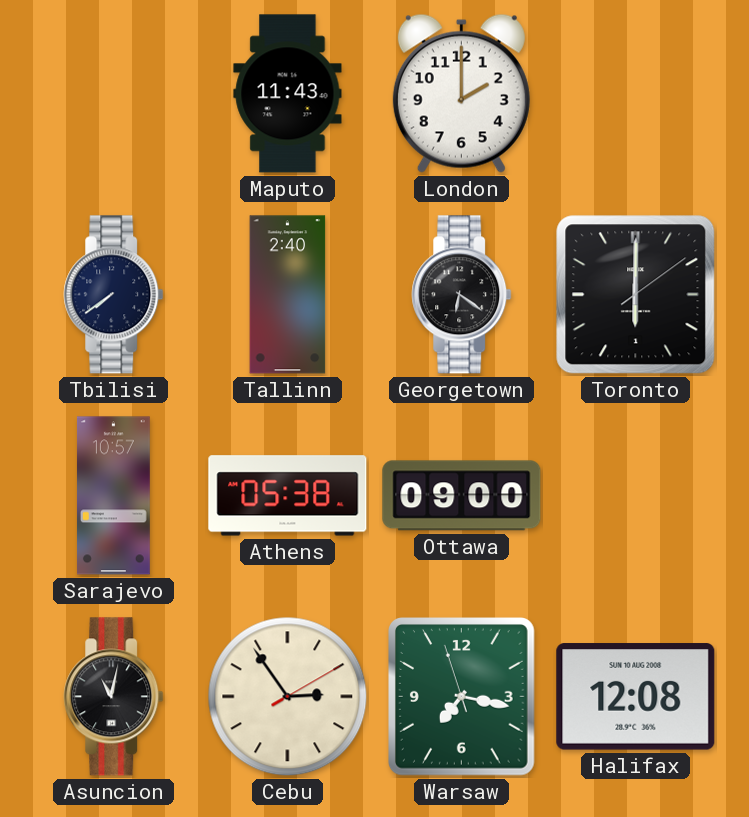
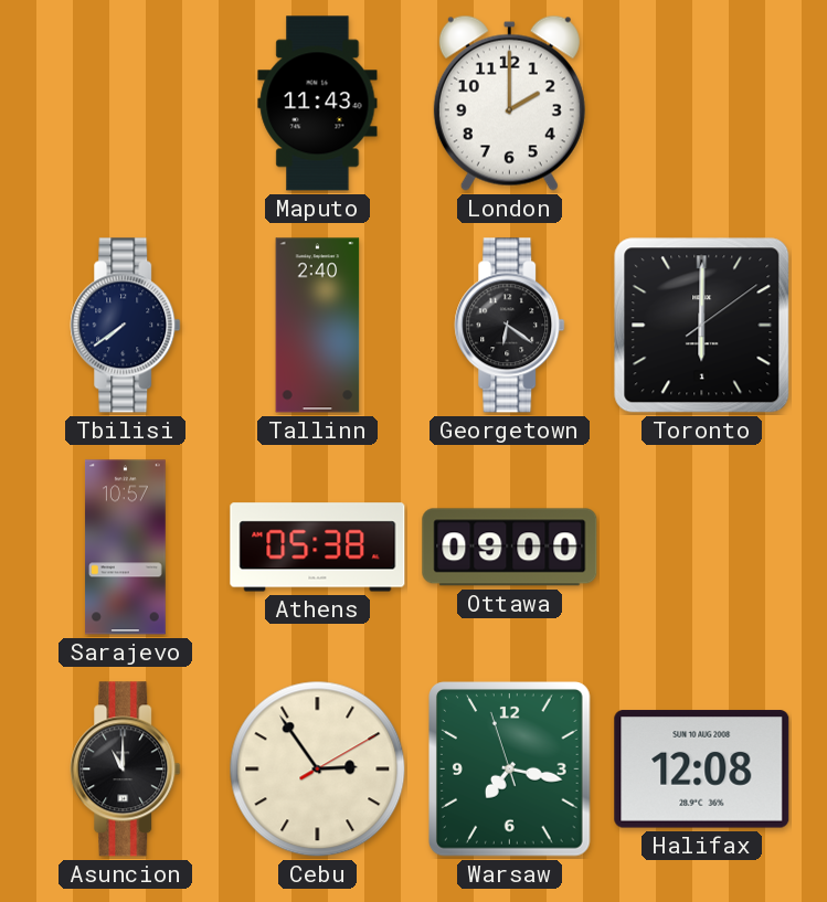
Asuncion: 11:02 -> 11:00 (126, 770)
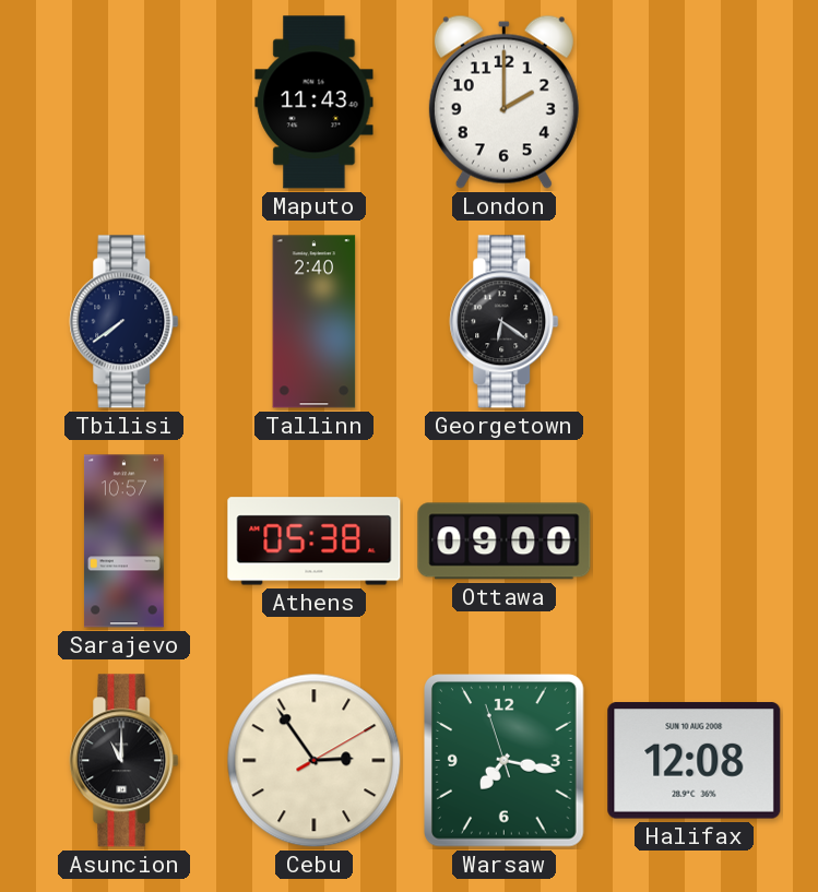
Toronto: 6:00 -> none (702, 326)
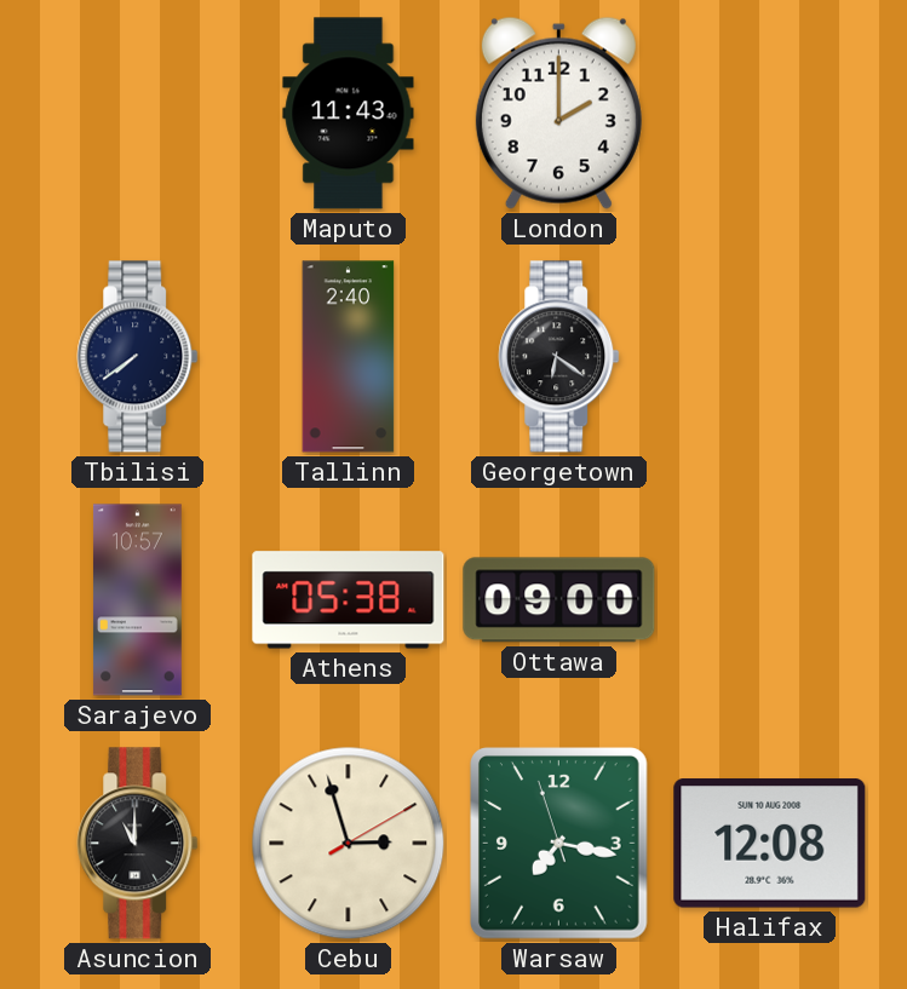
Cebu: 2:54 -> 2:57 (349, 844)
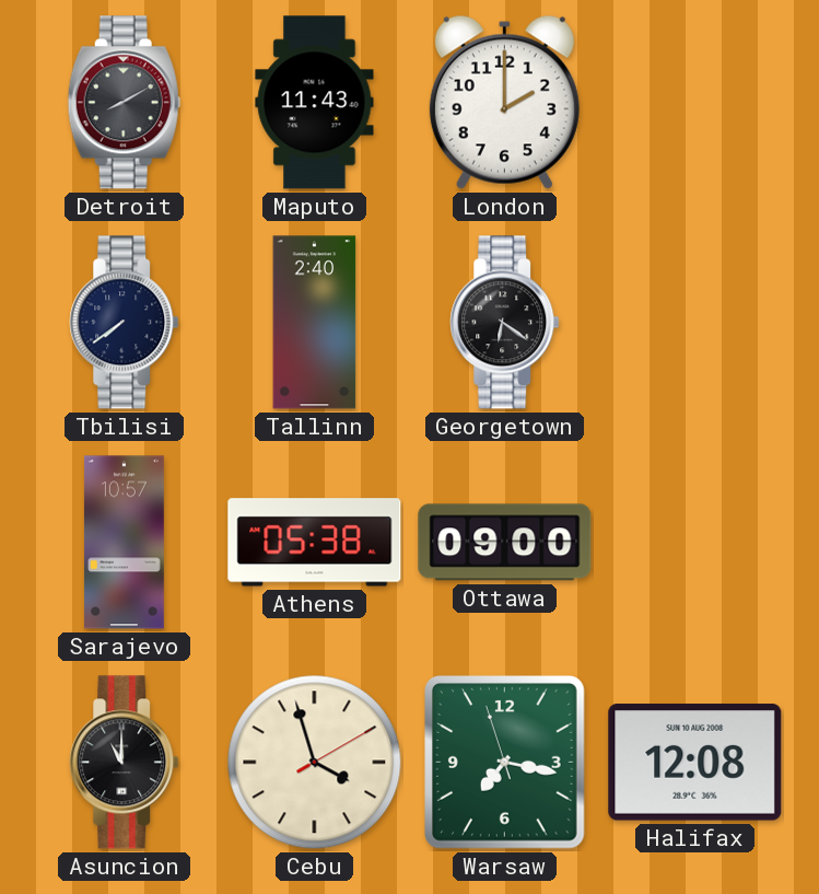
Detroit: none -> 8:10 (124, 103)
Cebu: 2:57 -> 3:57 (315, 763)
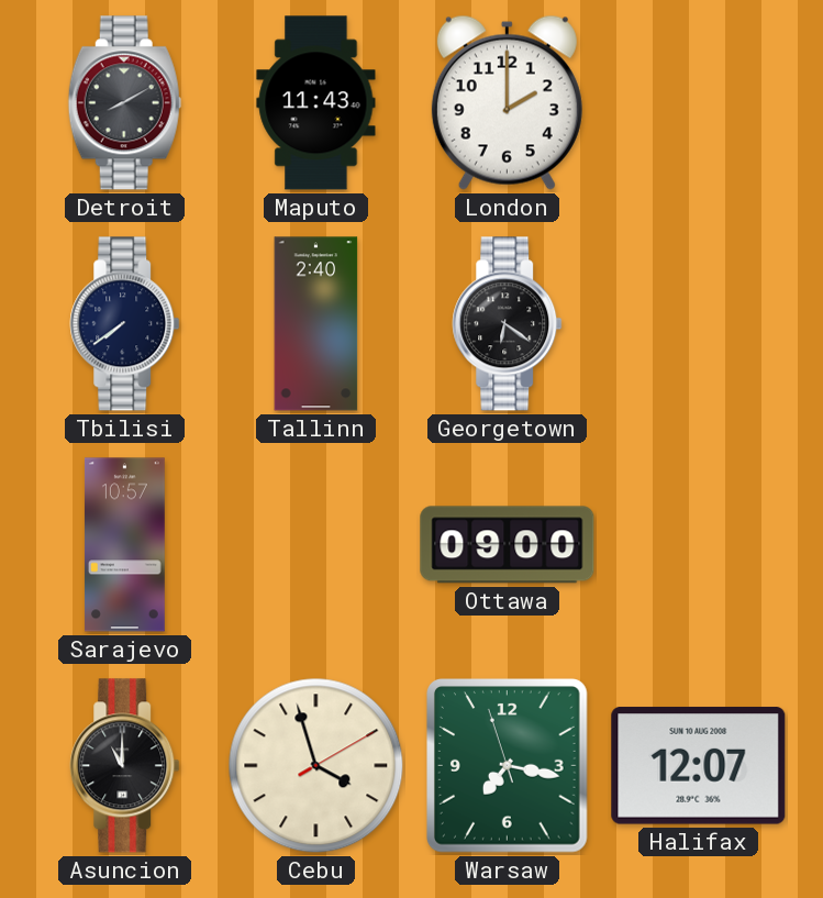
Athens: 05:38 -> none (315, 543)
Halifax: 12:08 -> 12:07 (699, 766)
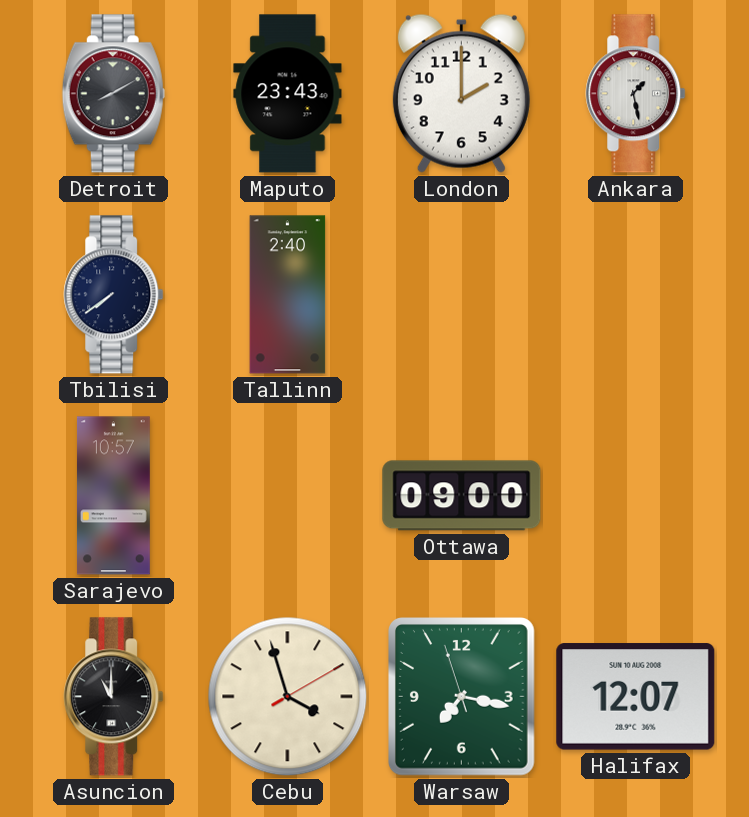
Maputo: 11:43 -> 23:43 (288, 94)
Ankara: none -> 1:28 (636, 94)
Georgetown: 6:21 -> none (508, 324)
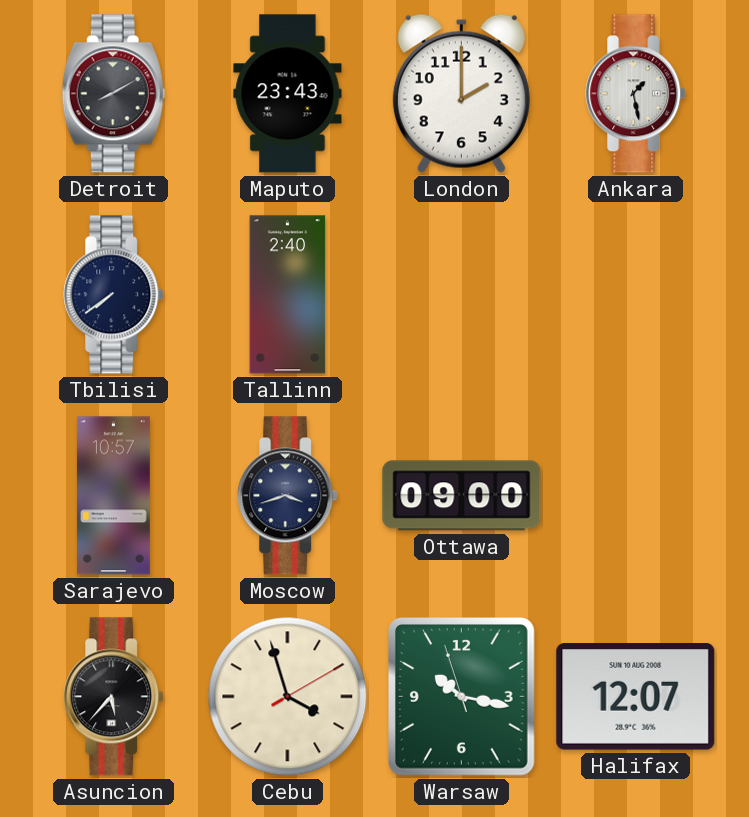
Moscow: none -> 3:42 (288, 496)
Asuncion: 11:00 -> 5:37 (114, 697)
Warsaw: 7:16 -> 10:16 (462, 697)
